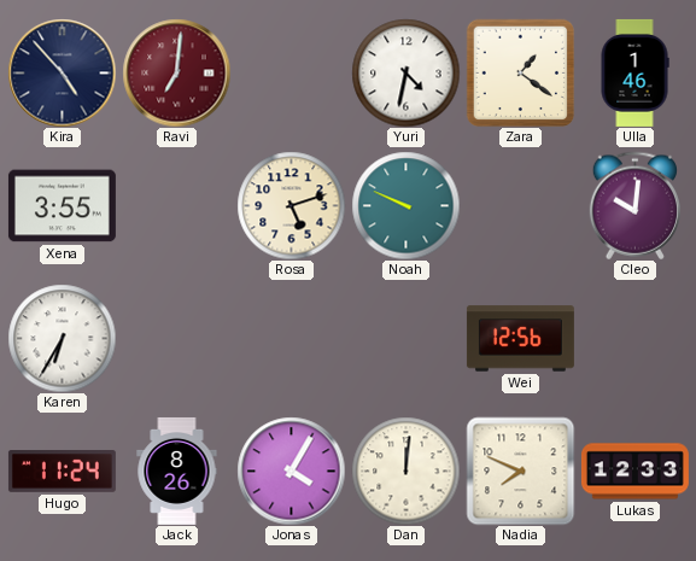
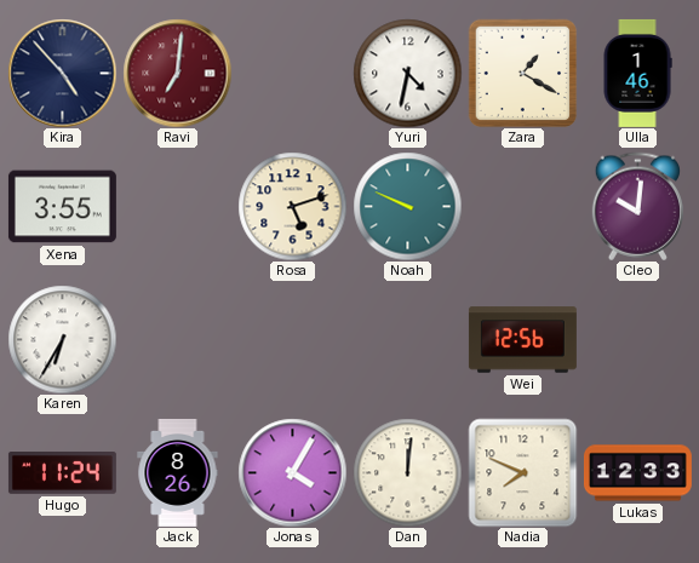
Zara: 1:21 -> 1:20 (522, 73)
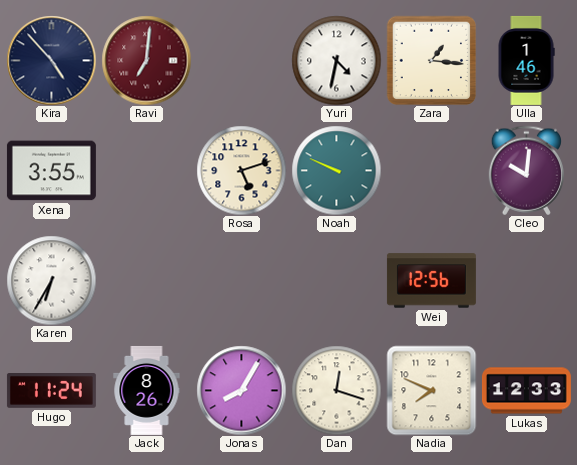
Zara: 1:20 -> 1:16 (431, 60)
Jonas: 4:05 -> 8:05 (241, 390)
Dan: 12:01 -> 12:18 (336, 390)
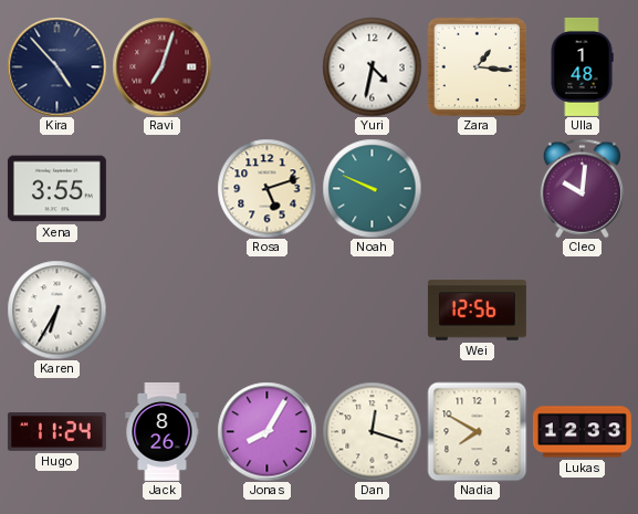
Ravi: 7:01 -> 7:03 (161, 66)
Ulla: 1:46 -> 1:48 (582, 66)
Nadia: 7:49 -> 7:50 (477, 431)
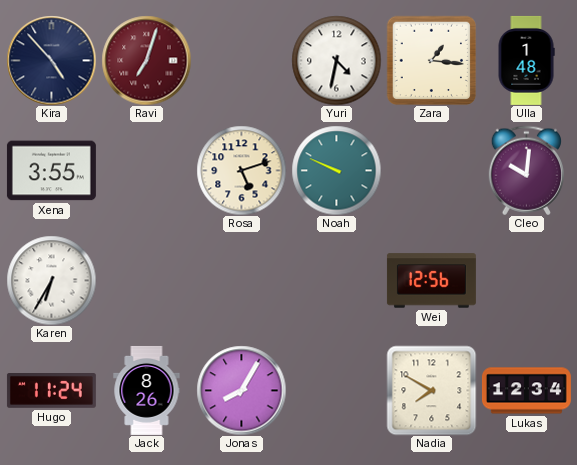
Dan: 12:18 -> none (372, 431)
Lukas: 12:33 -> 12:34 (526, 391)
